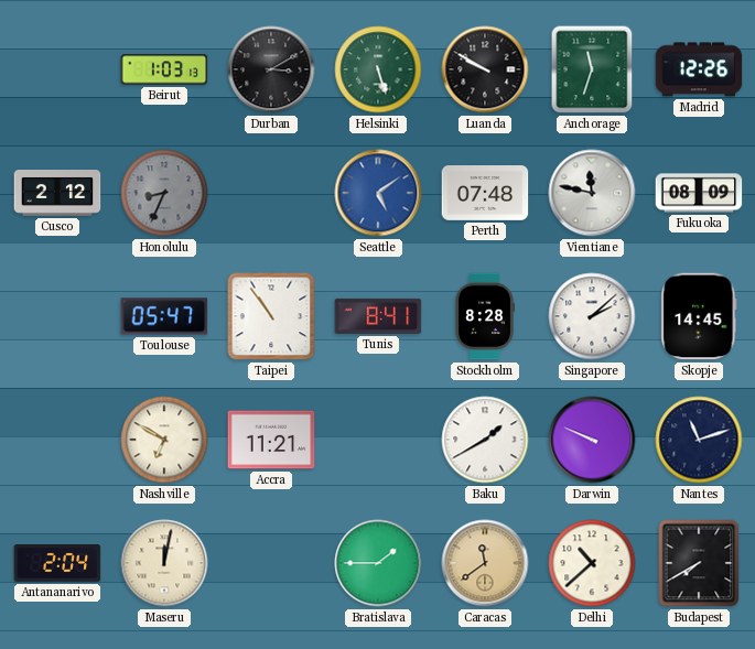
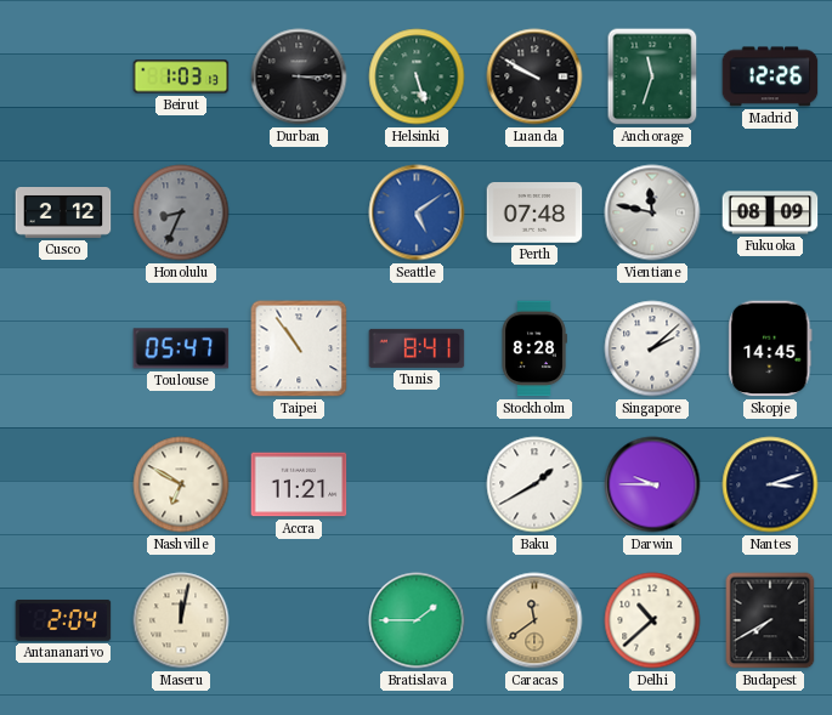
Durban: 3:10 -> 3:15 (299, 76)
Darwin: 9:49 -> 9:45 (652, 484)
Nantes: 11:12 -> 3:12 (770, 484)
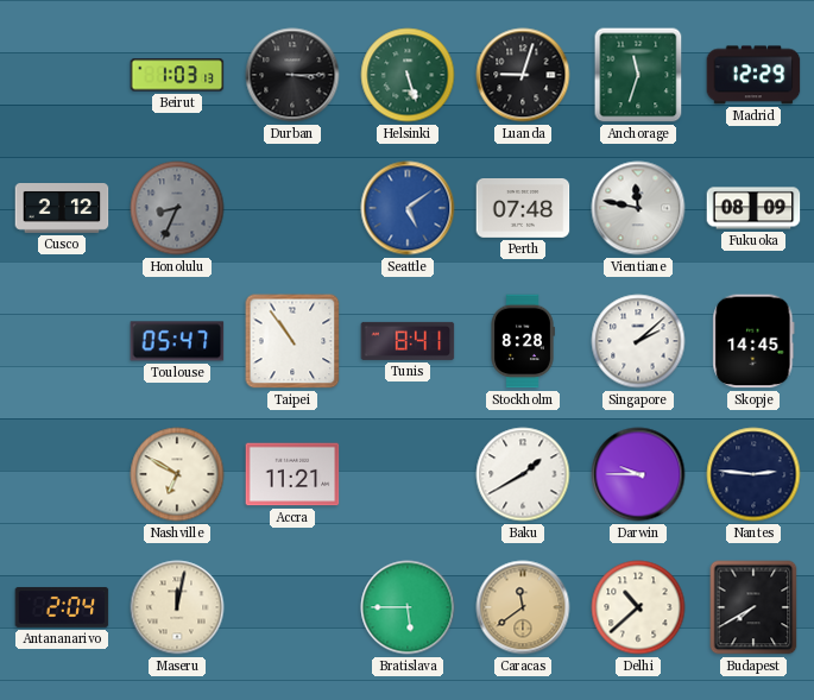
Luanda: 9:50 -> 9:03 (523, 75)
Madrid: 12:26 -> 12:29 (753, 75)
Nantes: 3:12 -> 2:46 (753, 474)
Bratislava: 1:45 -> 5:45 (408, 607)
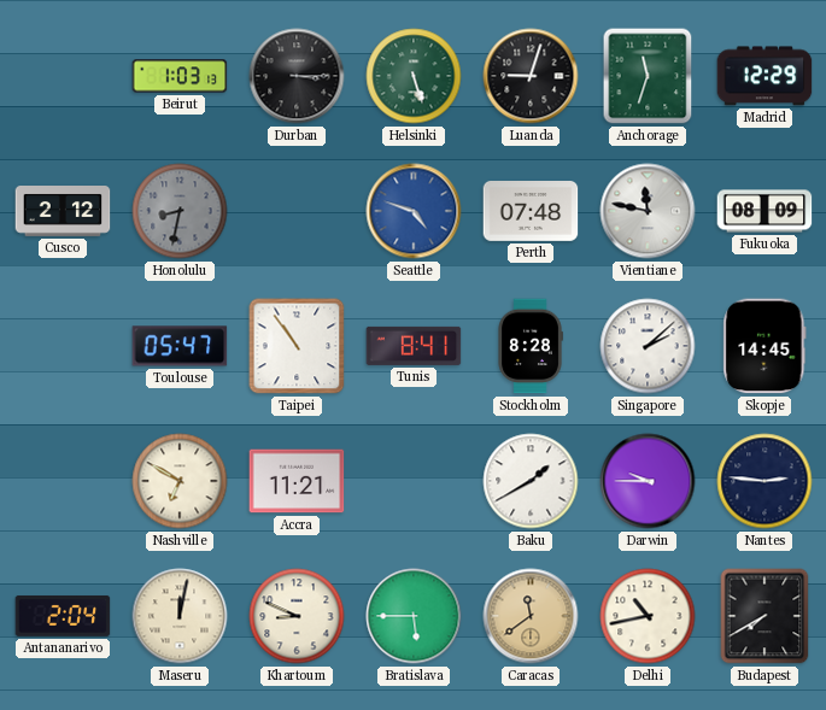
Honolulu: 8:34 -> 8:32 (180, 211)
Seattle: 5:09 -> 4:48 (414, 211)
Khartoum: none -> 8:49 (297, 616)
Delhi: 10:38 -> 10:43 (648, 616)
